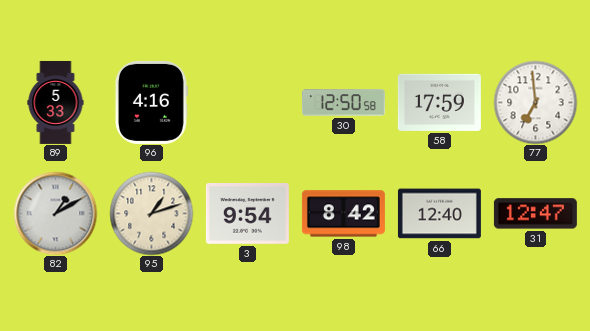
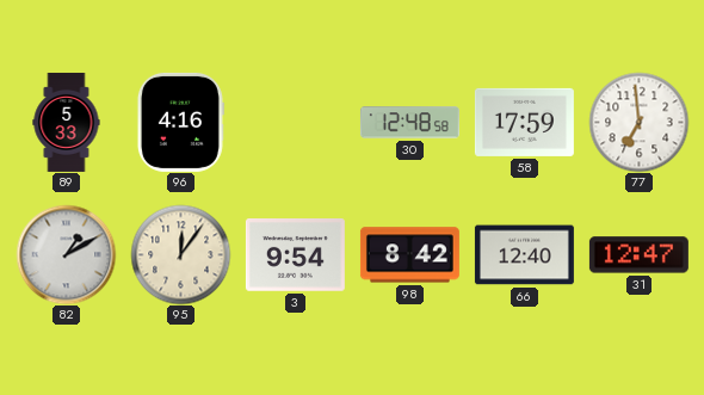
30: 12:50 -> 12:48 (409, 123)
95: 1:12 -> 12:06 (180, 254)
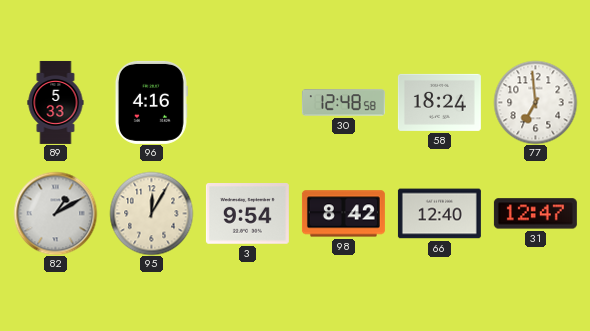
58: 17:59 -> 18:24 (439, 102)
95: 12:06 -> 12:05 (151, 213)
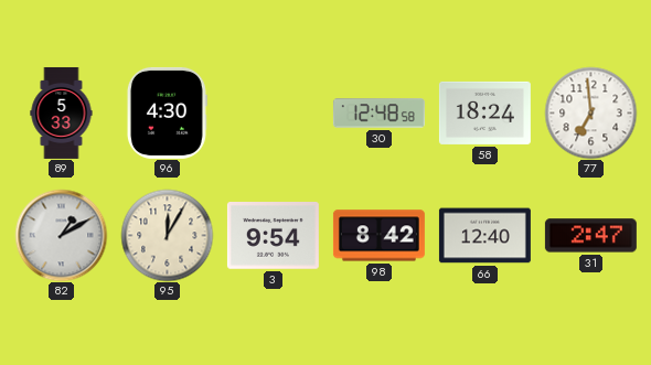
96: 4:16 -> 4:30 (167, 112)
31: 12:47 -> 2:47 (590, 236)
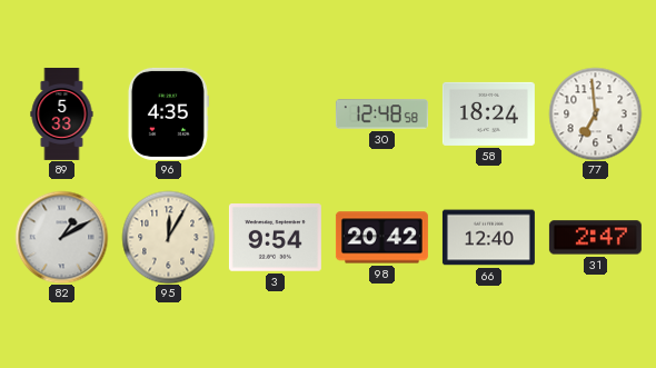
96: 4:30 -> 4:35 (168, 113)
98: 8:42 -> 20:42 (381, 238)
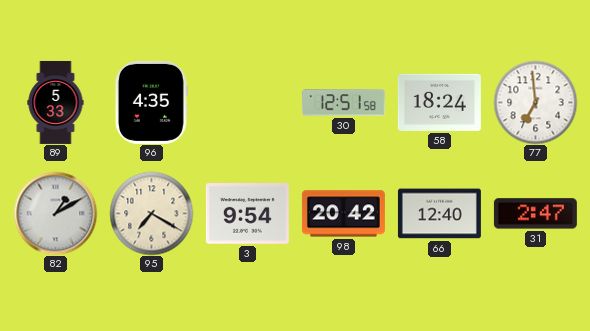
30: 12:48 -> 12:51 (343, 103)
95: 12:05 -> 7:20 (151, 213)
